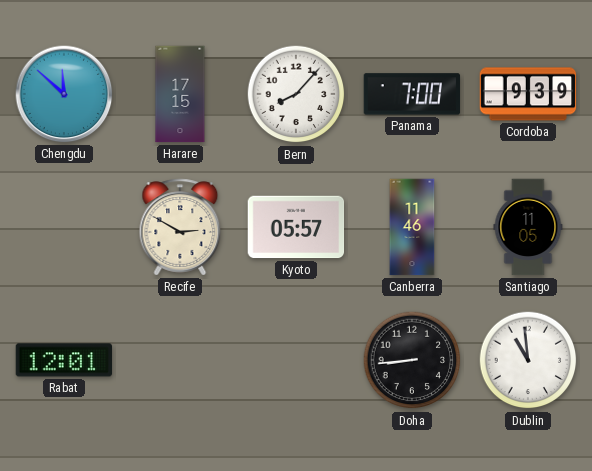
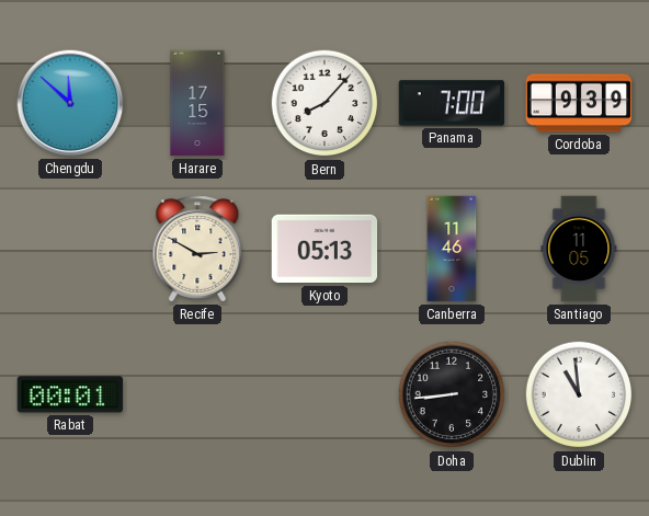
Kyoto: 05:57 -> 05:13 (324, 249)
Rabat: 12:01 -> 00:01 (70, 394)
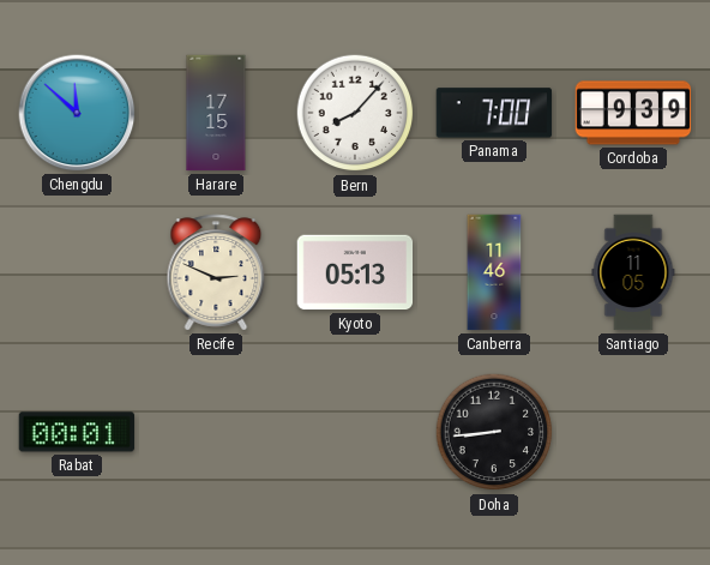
Recife: 2:50 -> 2:49 (216, 272)
Dublin: 10:59 -> none (579, 394)
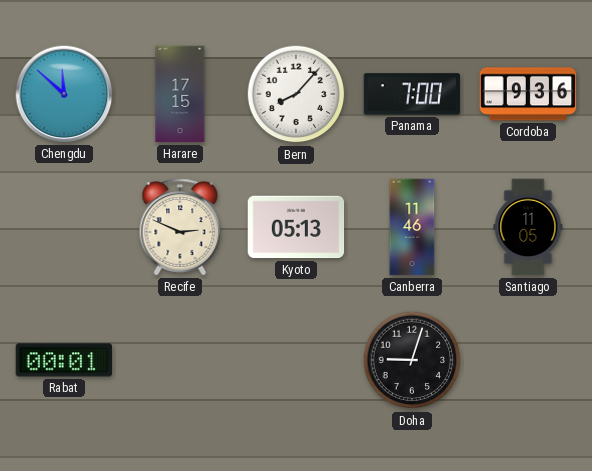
Cordoba: 9:39 -> 9:36 (528, 94)
Doha: 8:44 -> 9:03 (412, 360)
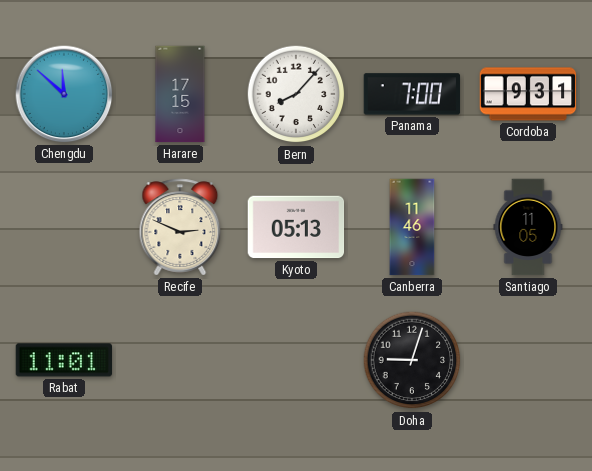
Cordoba: 9:36 -> 9:31 (528, 94)
Rabat: 00:01 -> 11:01 (64, 360)
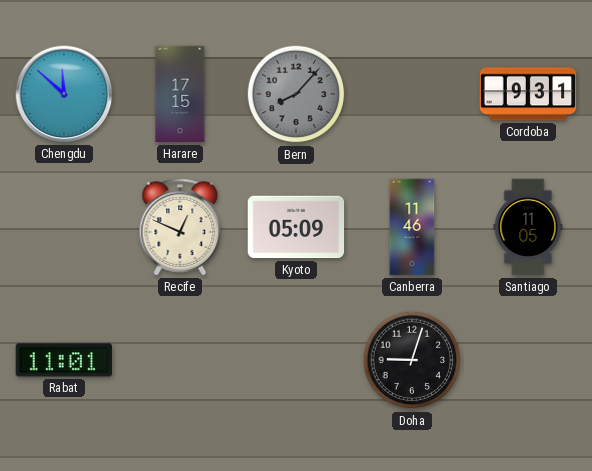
Bern dial: white -> grey (296, 94)
Panama: 7:00 -> none (412, 94)
Recife: 2:49 -> 12:49 (180, 227)
Kyoto: 05:13 -> 05:09 (296, 227)
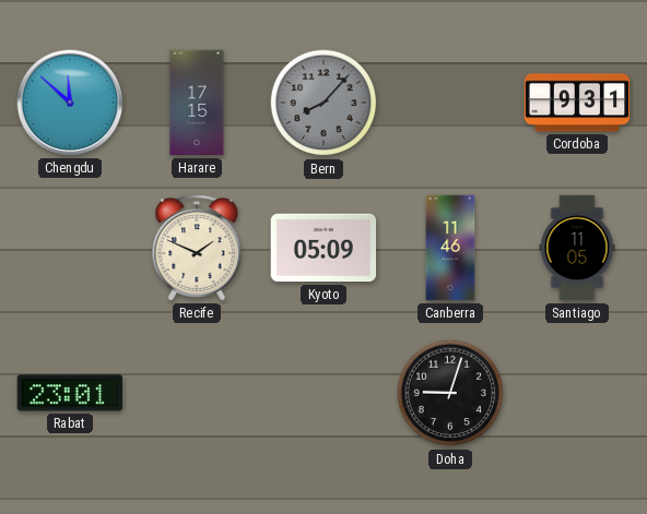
Recife: 12:49 -> 1:49 (197, 248)
Rabat: 11:01 -> 23:01 (70, 393)
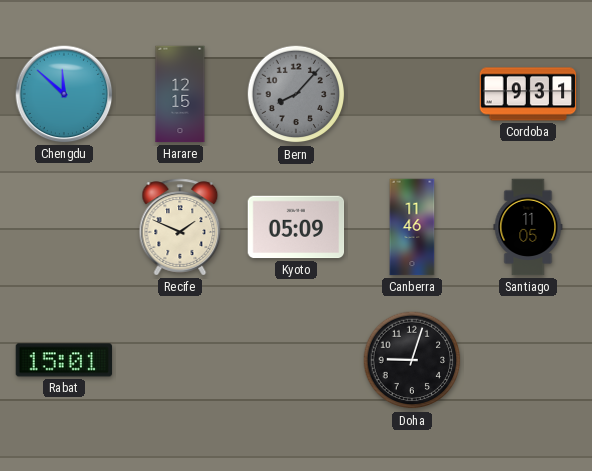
Harare: 17:15 -> 12:15 (180, 94)
Rabat: 23:01 -> 15:01 (64, 360)
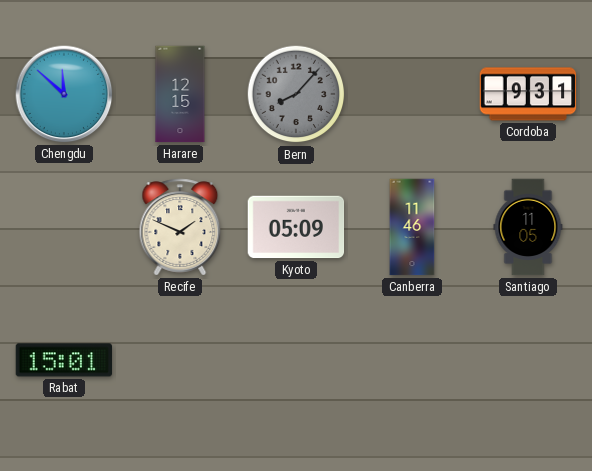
Doha: 9:03 -> none (412, 360)
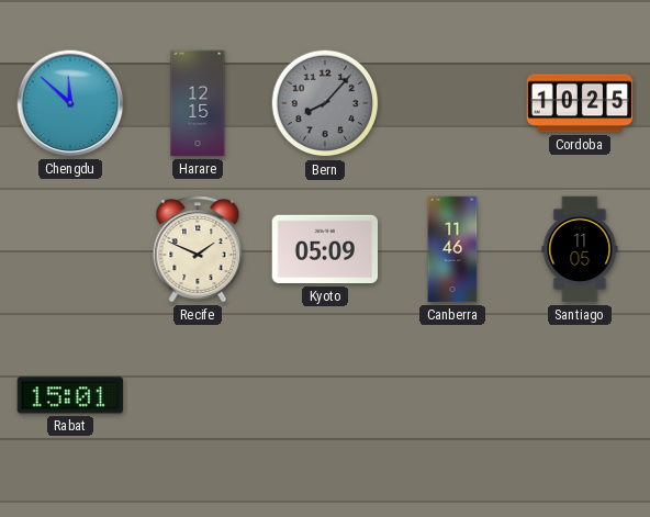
Cordoba: 9:31 -> 10:25 (580, 103)
